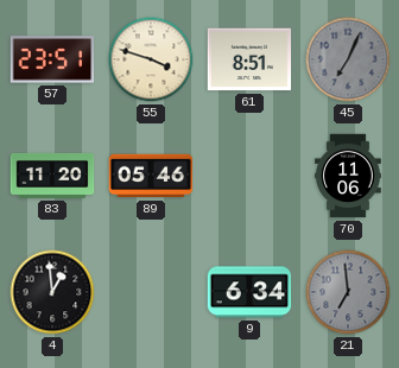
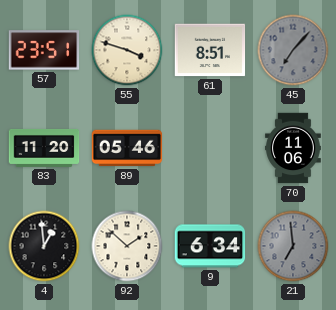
45: 7:04 -> 7:07 (293, 50)
92: none -> 1:52 (127, 246)
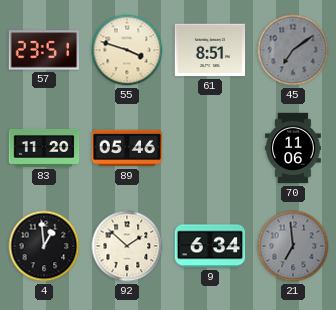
45: 7:07 -> 7:09 (293, 50)
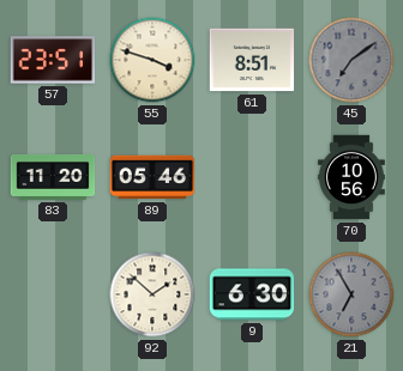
70: 11:06 -> 10:56 (351, 177)
4: 12:59 -> none (44, 246)
9: 6:34 -> 6:30 (252, 294)
21: 6:59 -> 6:55 (351, 294)
